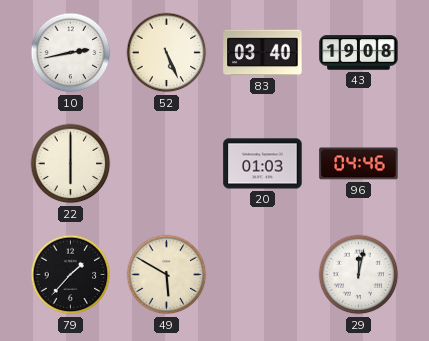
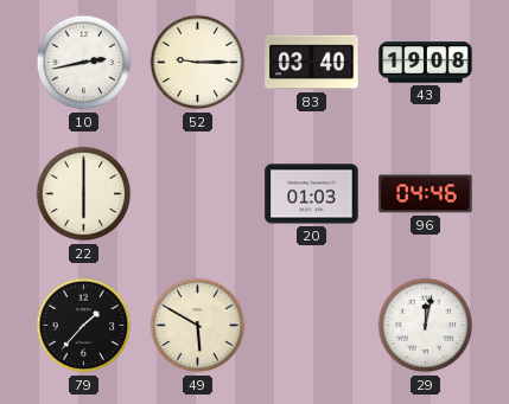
52: 5:26 -> 9:15 (198, 63)
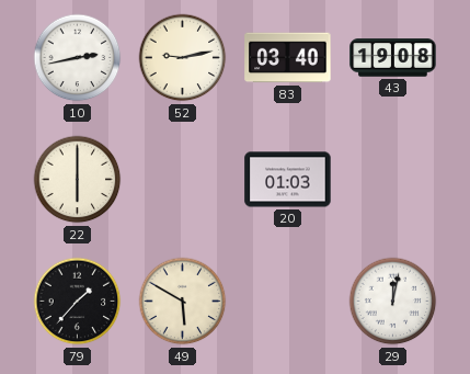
52: 9:15 -> 9:13 (183, 58)
96: 04:46 -> none (426, 194)
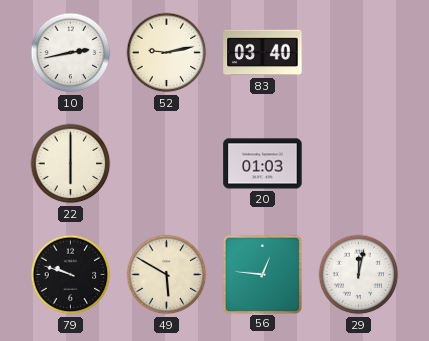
43: 19:08 -> none (393, 58)
79: 1:37 -> 9:48 (71, 275)
56: none -> 12:46 (262, 274)
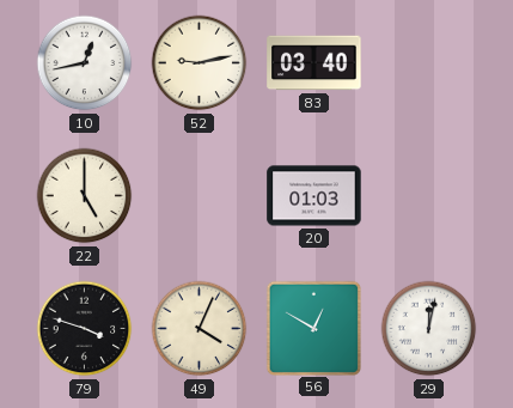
10: 2:43 -> 12:43 (85, 63)
22: 6:00 -> 5:00 (85, 196)
79: 9:48 -> 3:48 (85, 329)
49: 5:50 -> 4:04 (200, 329)
56: 12:46 -> 12:50 (313, 328)
